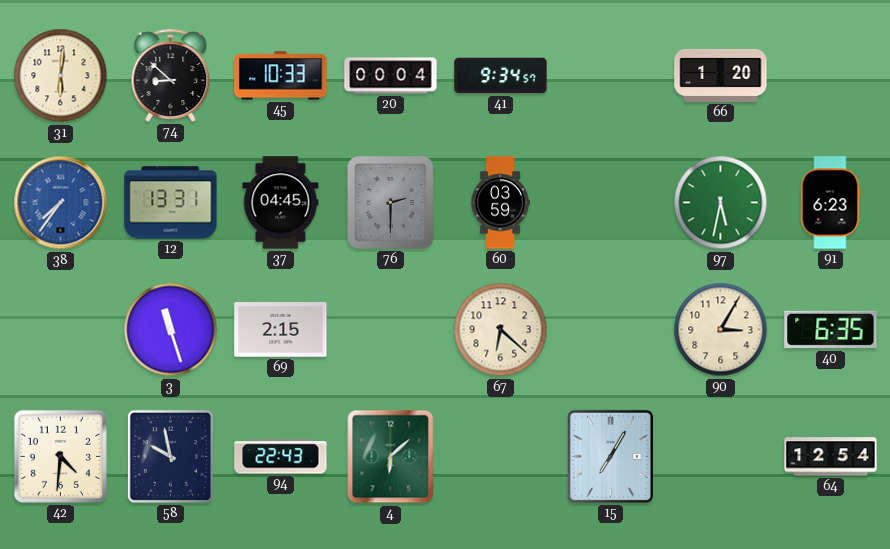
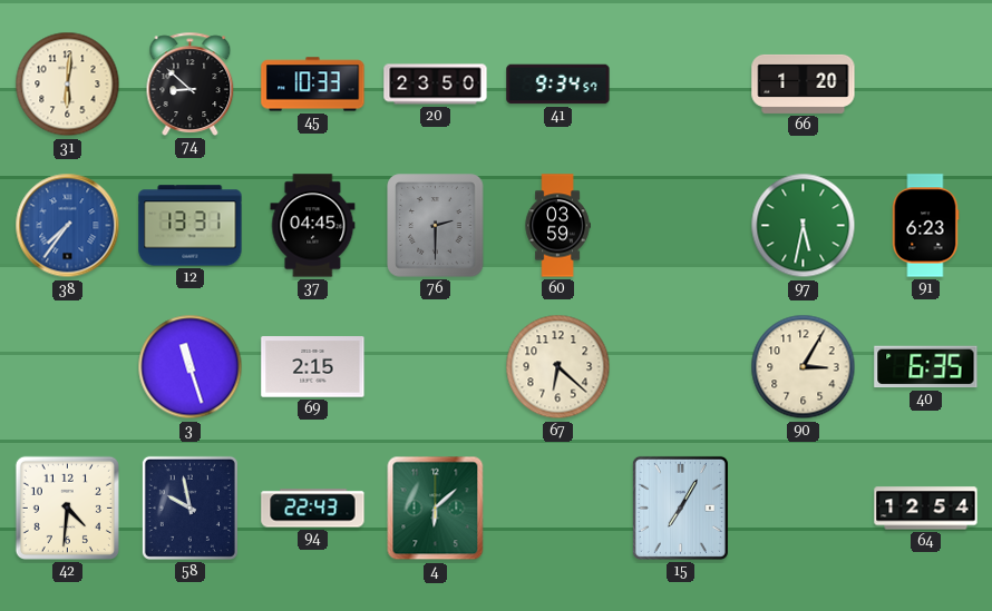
20: 00:04 -> 23:50 (436, 85)
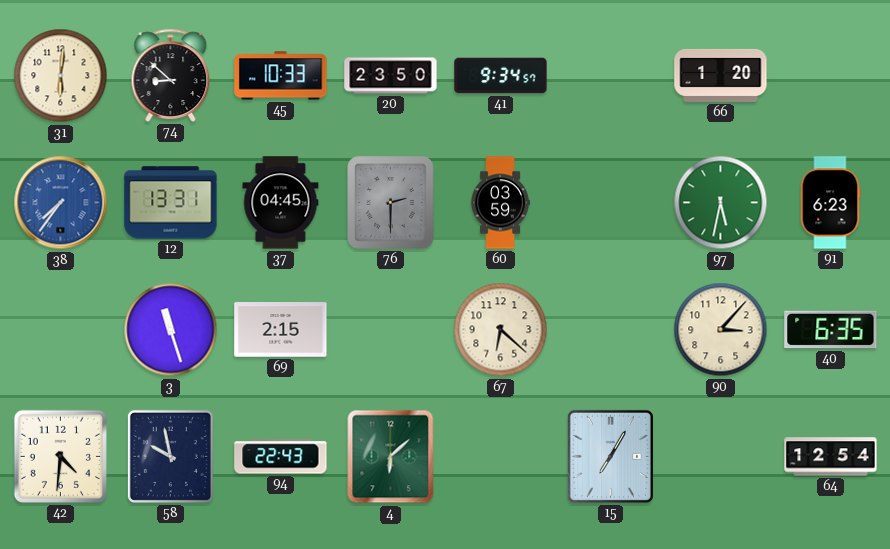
90: 3:05 -> 3:07 (721, 330)
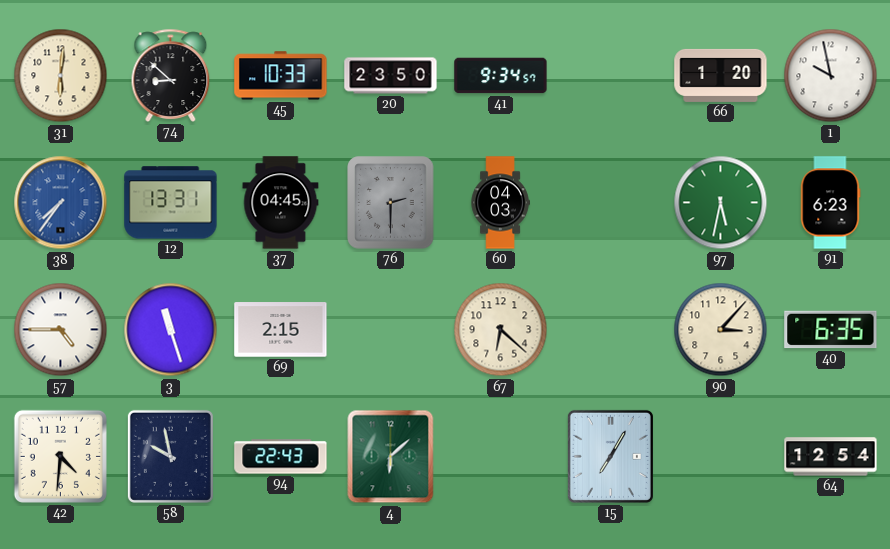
1: none -> 9:58 (831, 76)
60: 03:59 -> 04:03 (500, 203)
57: none -> 4:45 (61, 330)
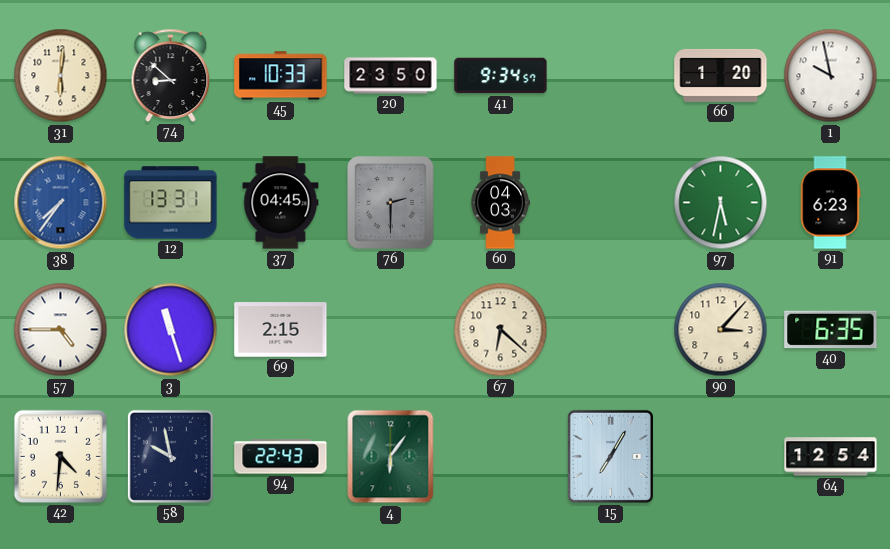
4: 6:08 -> 6:06 (391, 457)
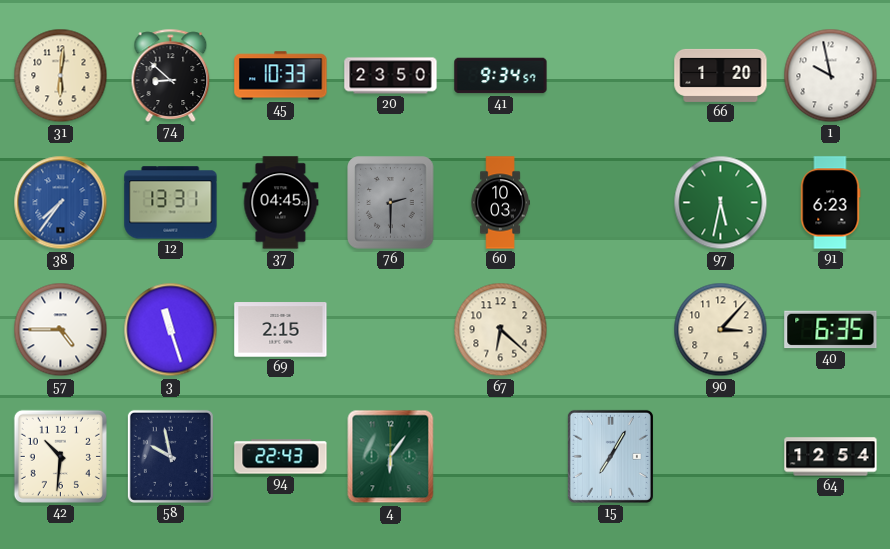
60: 04:03 -> 10:03 (500, 203)
42: 4:31 -> 10:31 (60, 456)
